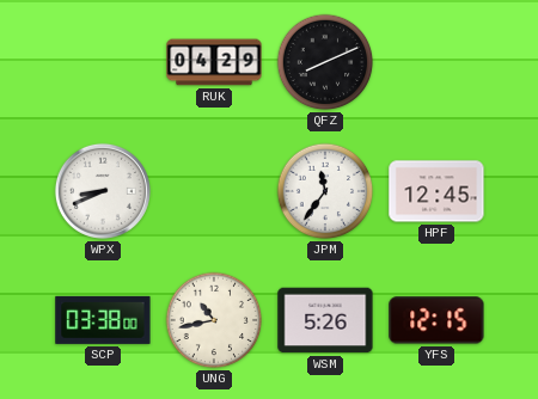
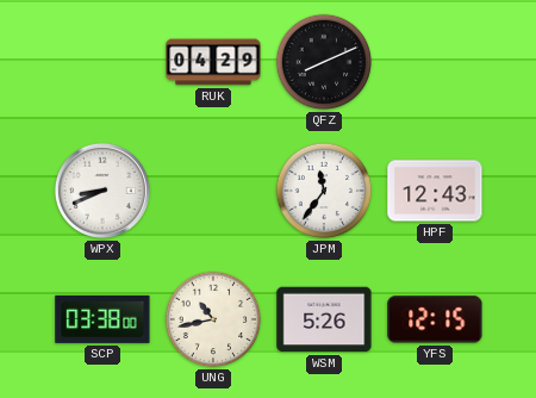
HPF: 12:45 -> 12:43 (435, 191)
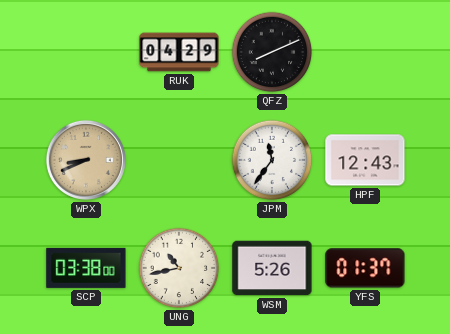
WPX dial: white -> champagne (86, 160)
YFS: 12:15 -> 01:37 (365, 268)
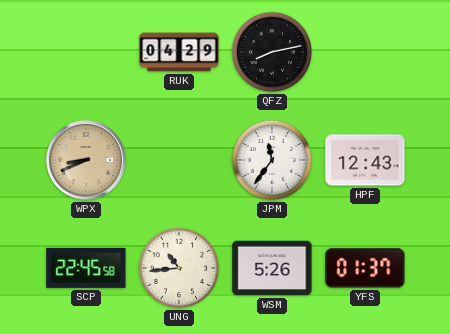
QFZ: 8:11 -> 8:13 (272, 52)
SCP: 03:38 -> 22:45 (86, 268)
UNG: 10:43 -> 10:44 (179, 268)
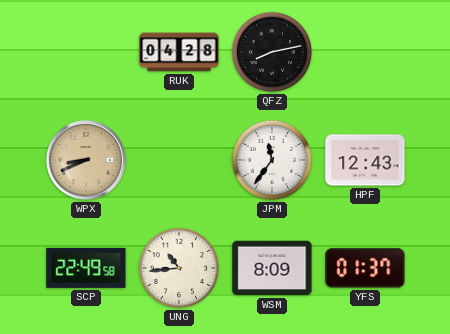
RUK: 04:29 -> 04:28 (179, 52)
SCP: 22:45 -> 22:49 (86, 268)
WSM: 5:26 -> 8:09 (272, 268)
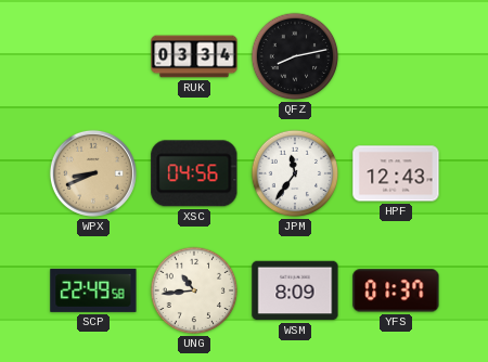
RUK: 04:28 -> 03:34 (194, 56)
XSC: none -> 04:56 (194, 173)
